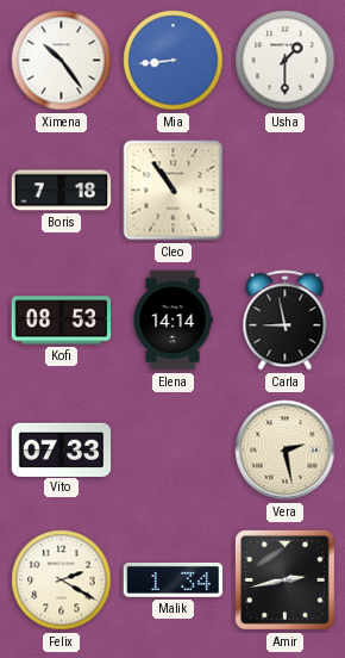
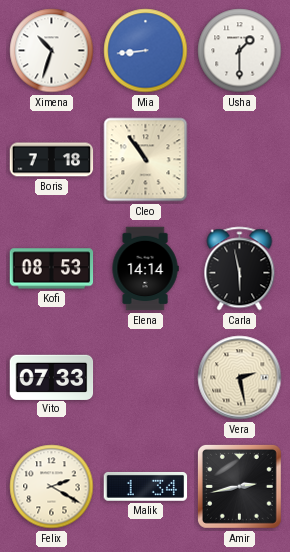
Ximena: 10:24 -> 10:33 (52, 51)
Carla: 8:58 -> 5:58 (240, 269)
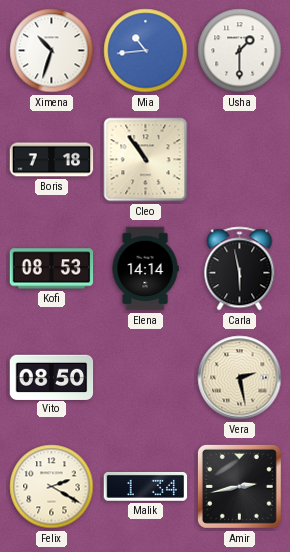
Mia: 8:44 -> 10:44 (146, 51)
Vito: 07:33 -> 08:50 (52, 377)
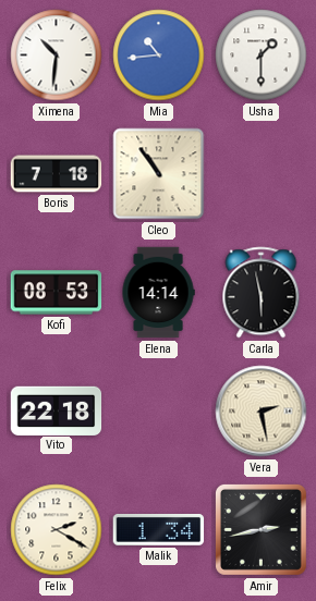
Ximena: 10:33 -> 10:31 (57, 56)
Vito: 08:50 -> 22:18 (57, 410)
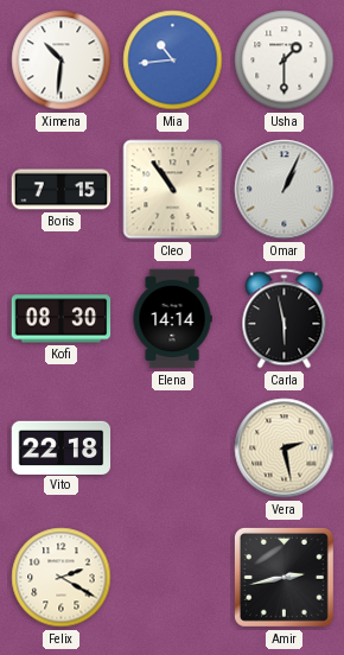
Boris: 7:18 -> 7:15 (62, 190)
Omar: none -> 1:04 (285, 190)
Kofi: 08:53 -> 08:30 (62, 319)
Malik: 1:34 -> none (159, 529)
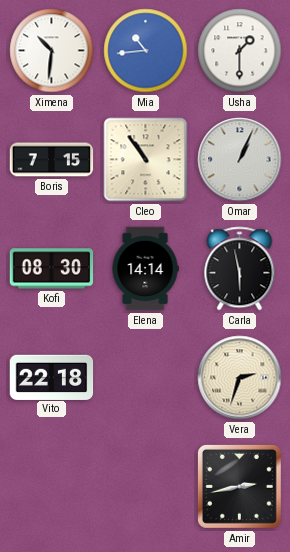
Vera: 2:28 -> 2:33 (240, 378)
Felix: 2:20 -> none (62, 578)
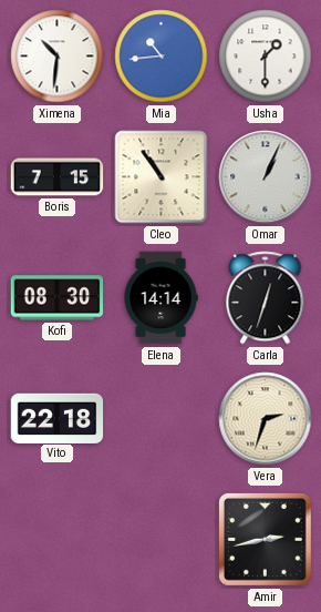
Carla: 5:58 -> 12:33 (266, 298)
